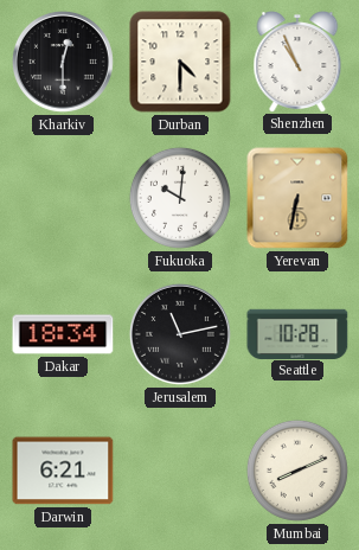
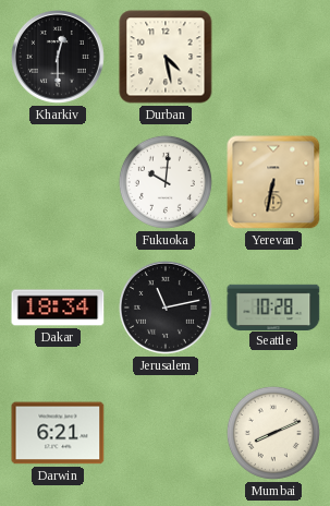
Durban: 4:30 -> 4:28 (166, 57)
Shenzhen: 10:56 -> none (297, 62)
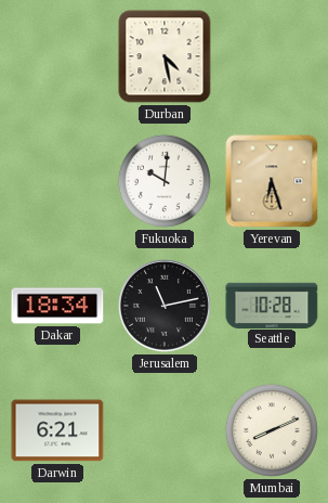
Kharkiv: 12:30 -> none (58, 57)
Yerevan: 6:32 -> 6:27 (272, 181)
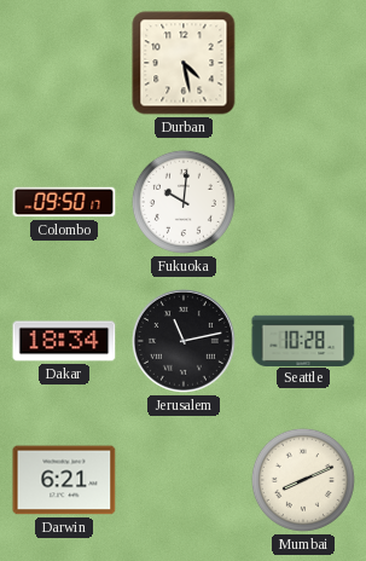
Colombo: none -> 09:50 (64, 202)
Yerevan: 6:27 -> none (272, 181)
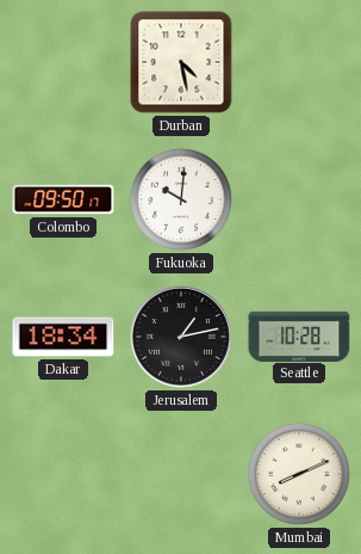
Jerusalem: 11:13 -> 1:13 (181, 337)
Darwin: 6:21 -> none (64, 480)
